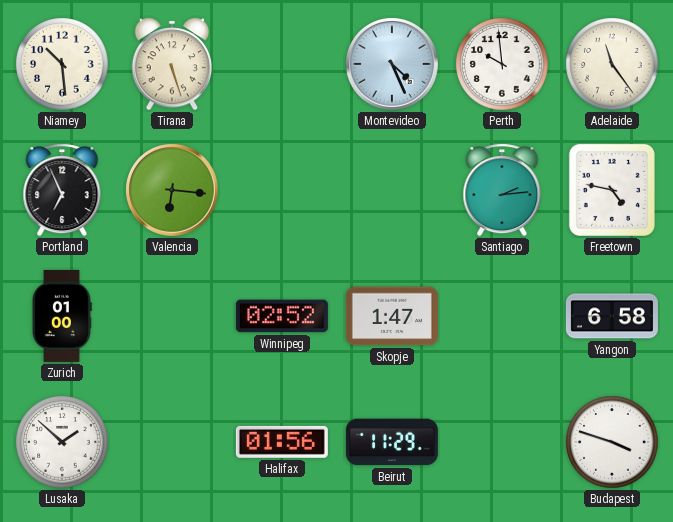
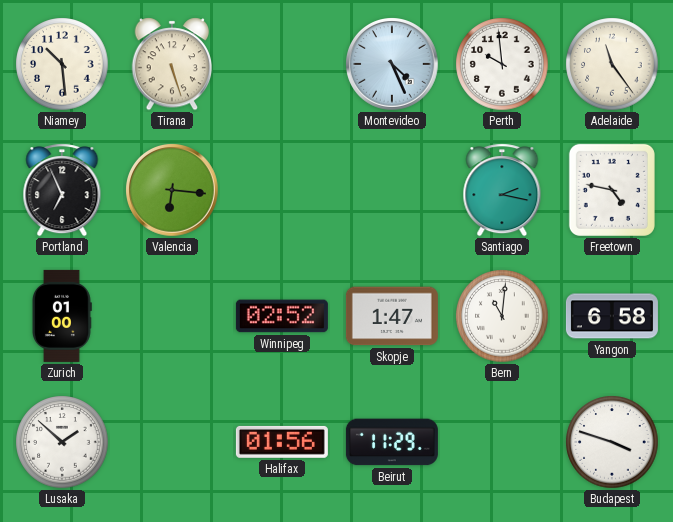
Santiago: 2:14 -> 2:17 (502, 190)
Bern: none -> 11:01 (502, 316)
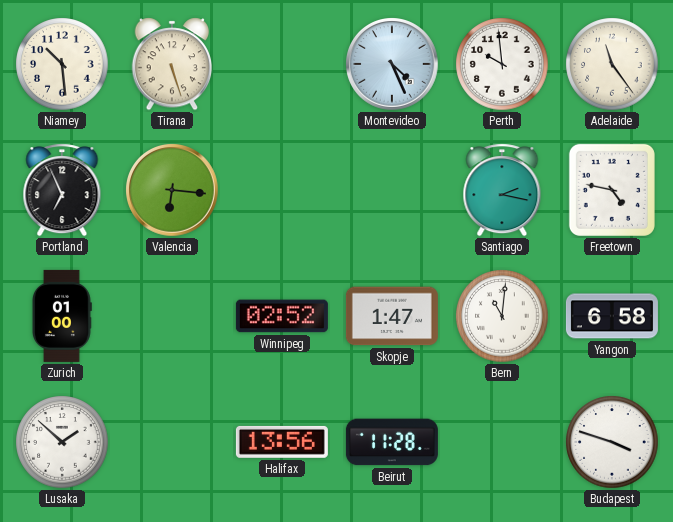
Halifax: 01:56 -> 13:56 (282, 442)
Beirut: 11:29 -> 11:28 (392, 442)
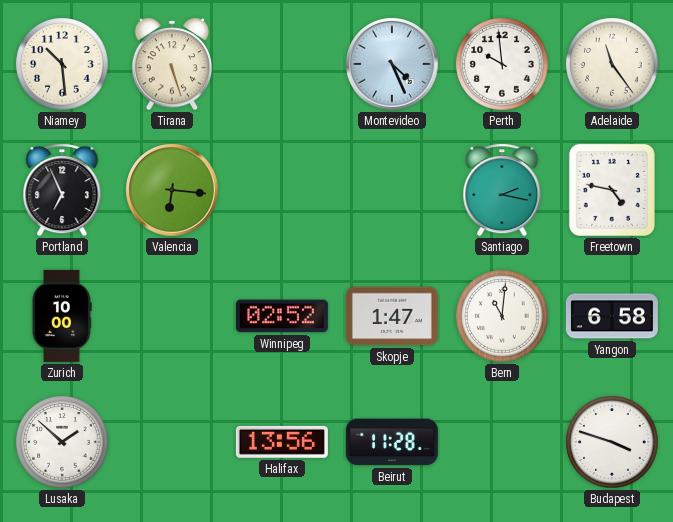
Zurich: 01:00 -> 10:00 (62, 316)
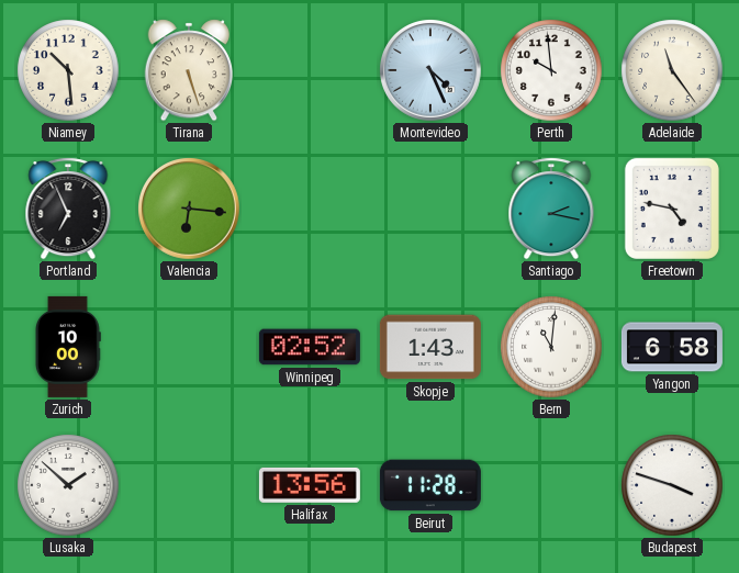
Skopje: 1:47 -> 1:43 (430, 347)
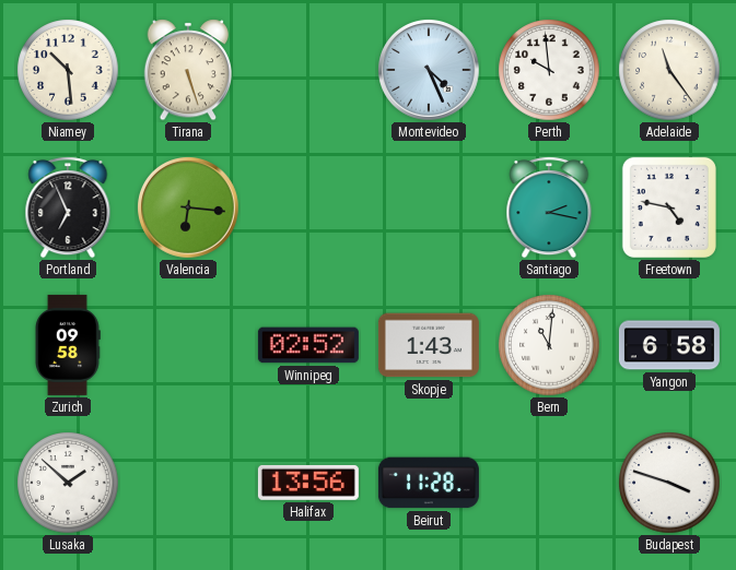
Zurich: 10:00 -> 09:58 (68, 345)
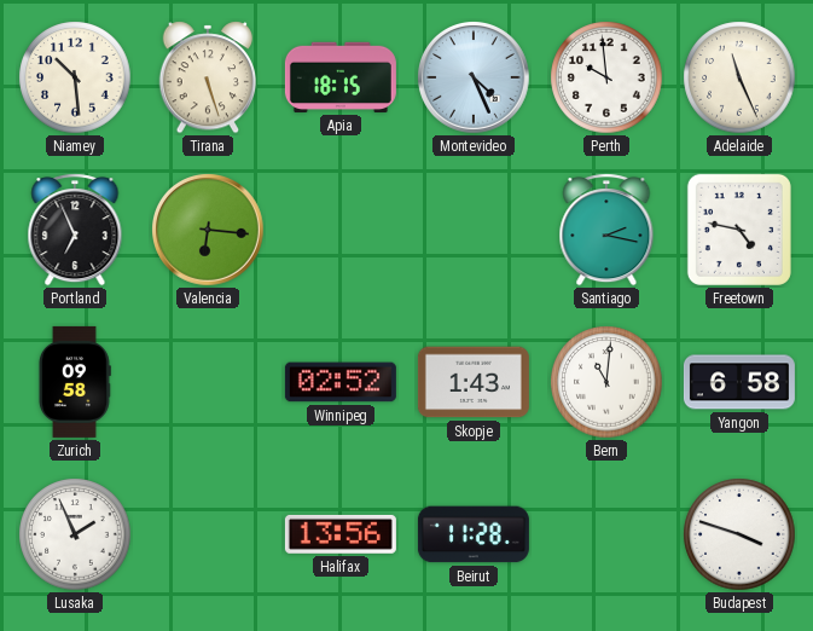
Apia: none -> 18:15 (341, 77)
Adelaide: 11:24 -> 11:26 (739, 77)
Lusaka: 1:52 -> 1:56 (75, 534)
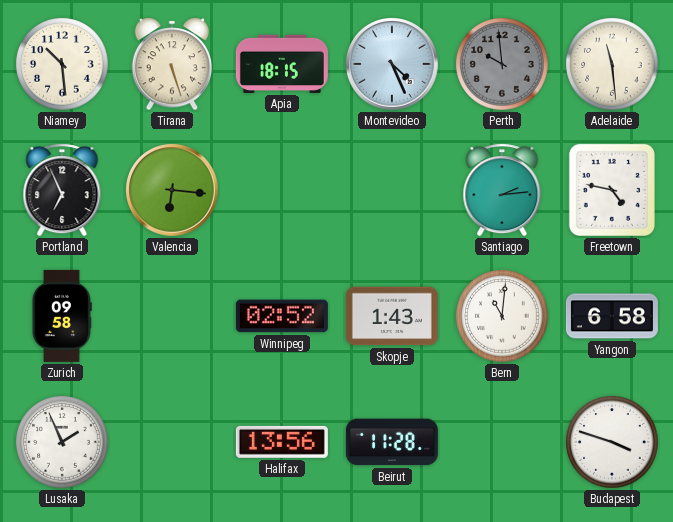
Perth dial: white -> grey (502, 64)
Adelaide: 11:26 -> 11:29 (612, 64)
Santiago: 2:17 -> 2:14 (502, 190)
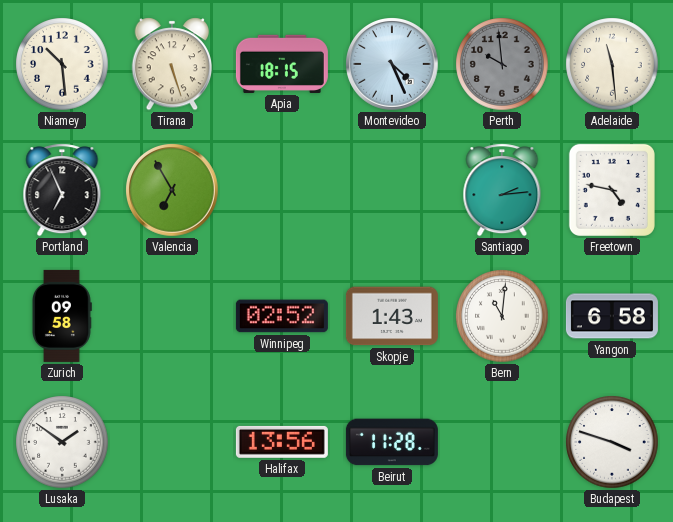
Valencia: 6:16 -> 6:55 (172, 191)
Lusaka: 1:56 -> 1:51 (62, 442)
